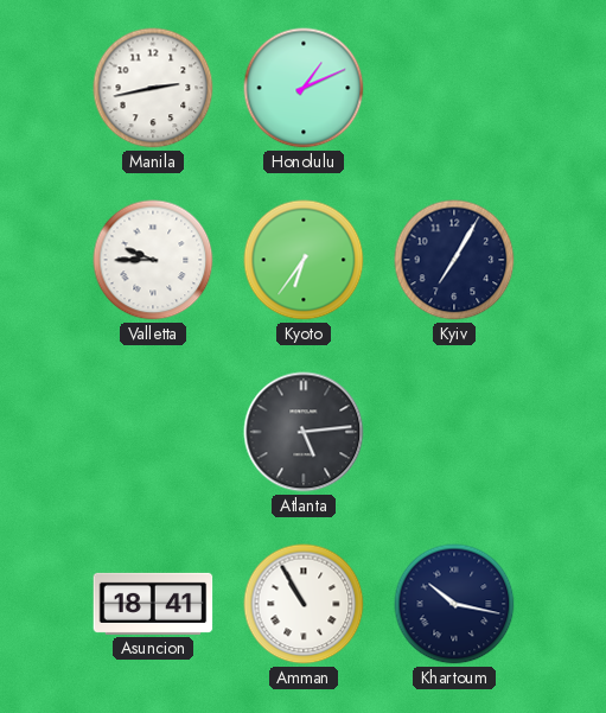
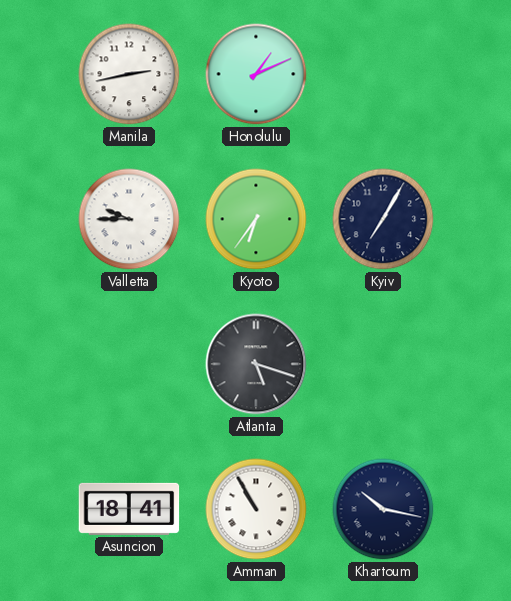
Atlanta: 5:14 -> 5:18 (256, 364)
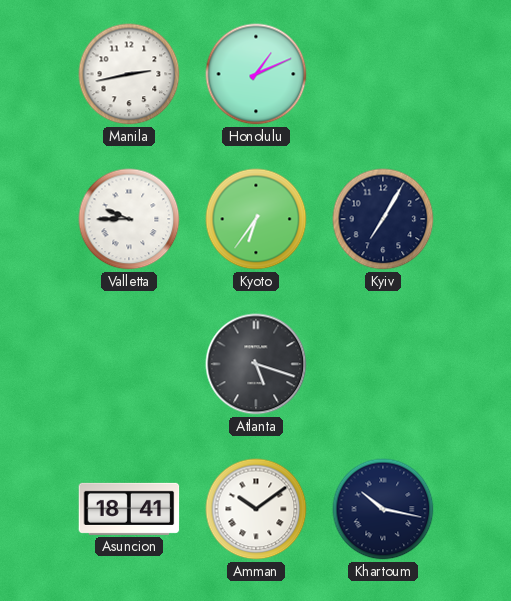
Amman: 10:55 -> 10:09 (256, 509)
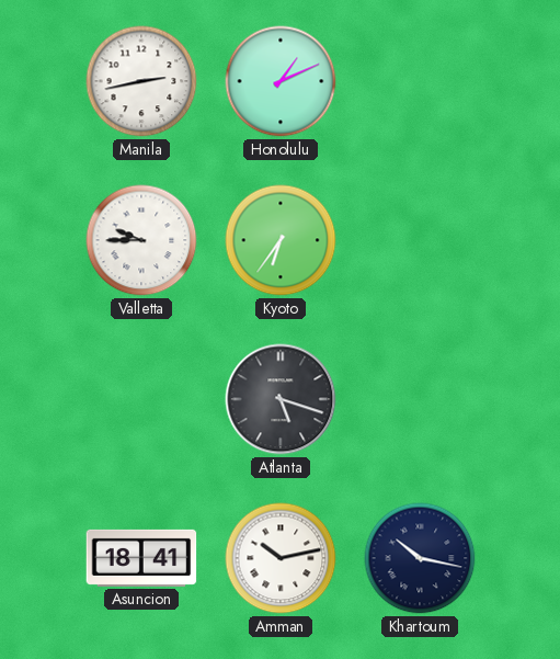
Kyiv: 7:05 -> none (383, 219)
Amman: 10:09 -> 10:13 (281, 558)
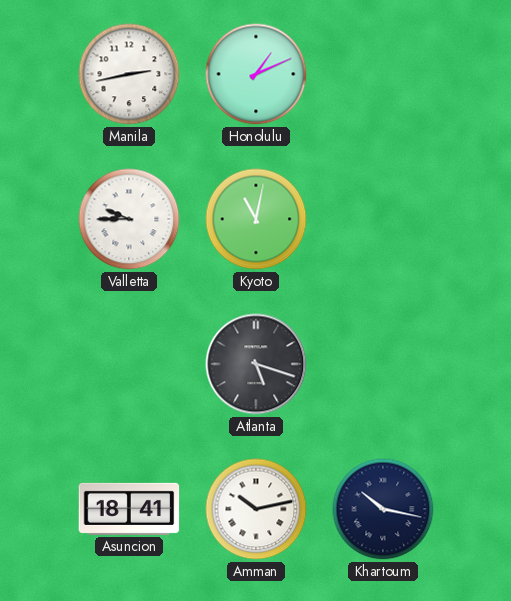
Kyoto: 6:36 -> 11:02 (256, 219)
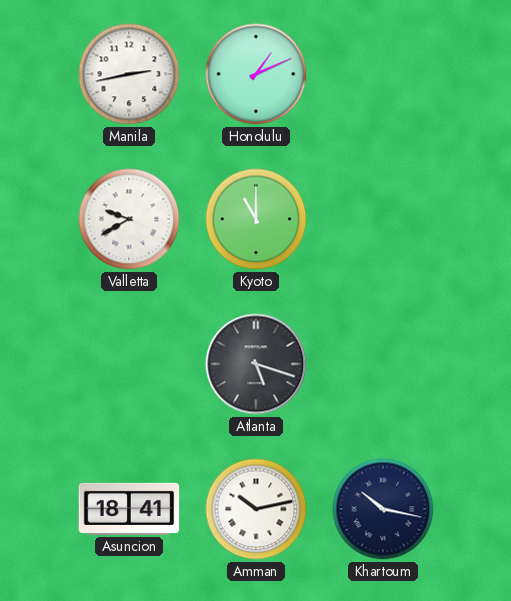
Valletta: 9:45 -> 9:40 (129, 219)
Kyoto: 11:02 -> 11:00 (256, 219)
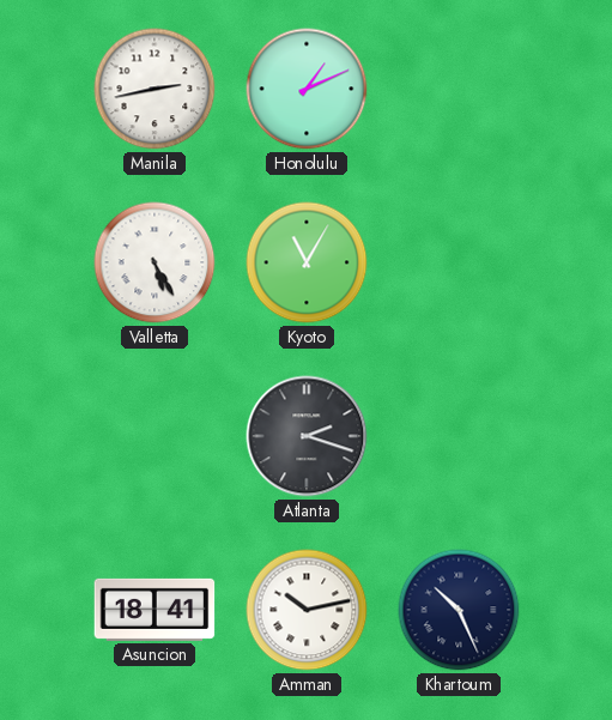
Valletta: 9:40 -> 5:25 (154, 262)
Kyoto: 11:00 -> 11:05 (307, 262)
Atlanta: 5:18 -> 2:18 (307, 436)
Khartoum: 10:17 -> 10:26 (459, 610)
